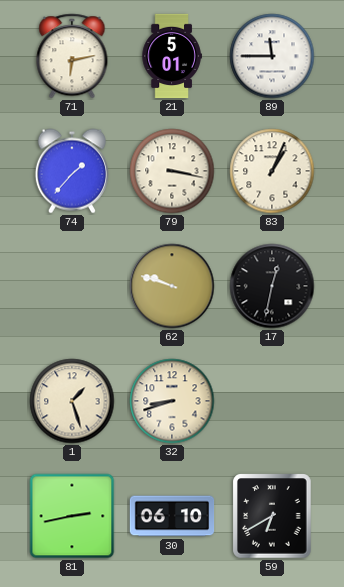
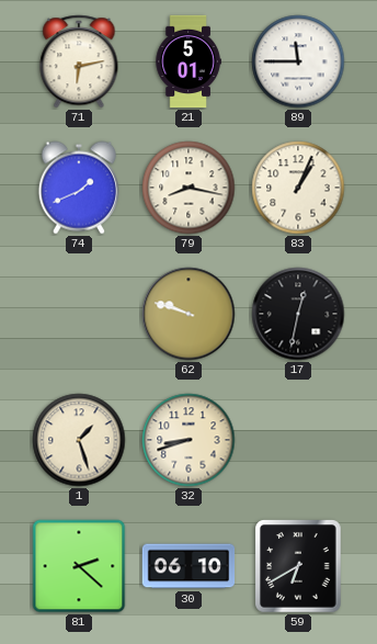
74: 1:37 -> 1:41 (79, 188)
79: 3:17 -> 8:17 (188, 188)
81: 2:43 -> 2:22 (79, 566)
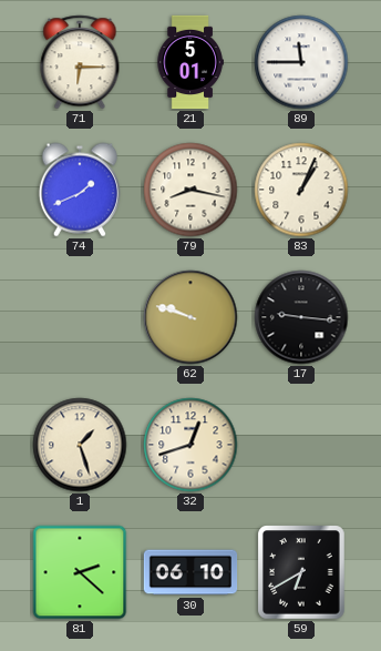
71: 6:13 -> 6:15 (80, 62)
17: 12:32 -> 9:16 (301, 317)
32: 8:42 -> 12:42 (190, 445)
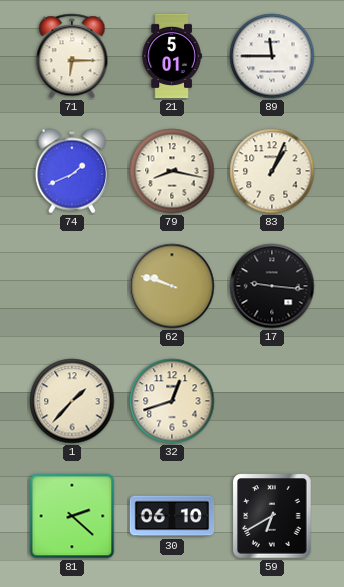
1: 1:27 -> 1:37 (72, 401)
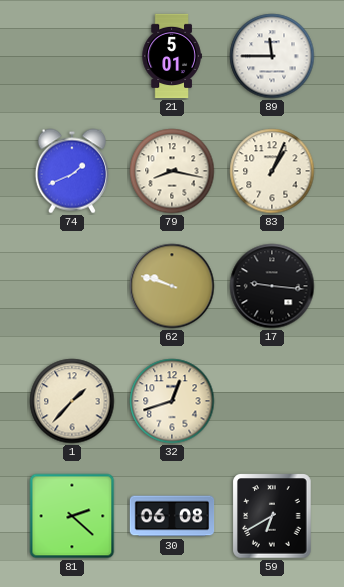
71: 6:15 -> none (72, 56)
30: 06:10 -> 06:08 (172, 516)
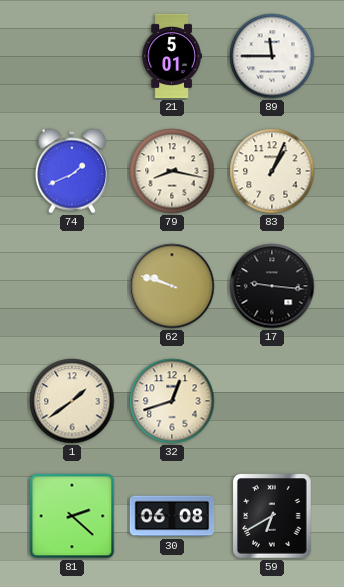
1: 1:37 -> 1:39 (72, 401)
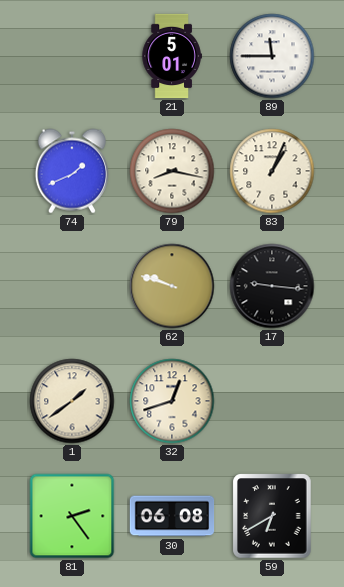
81: 2:22 -> 2:24 (72, 516)
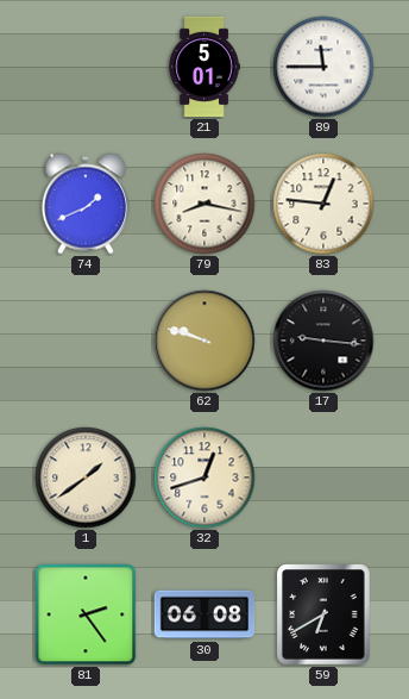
83: 1:04 -> 12:46 (323, 204)
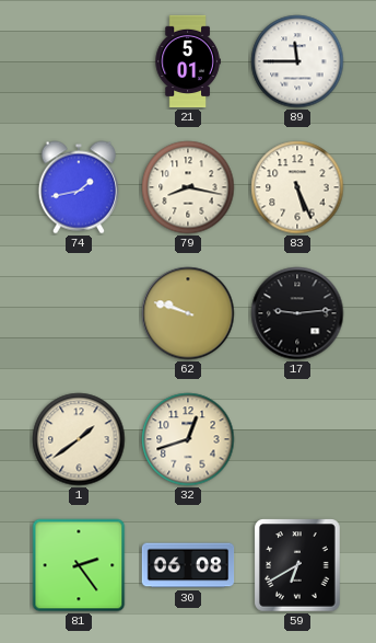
74: 1:41 -> 1:43 (79, 187)
83: 12:46 -> 5:26 (297, 187)
17: 9:16 -> 9:14 (297, 313)
